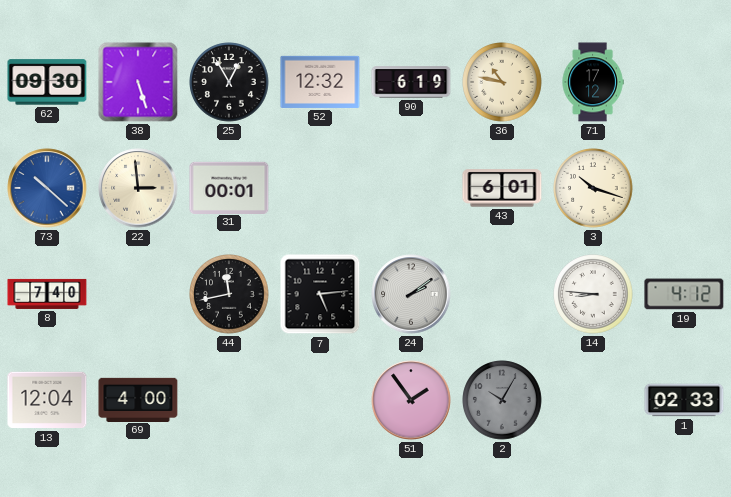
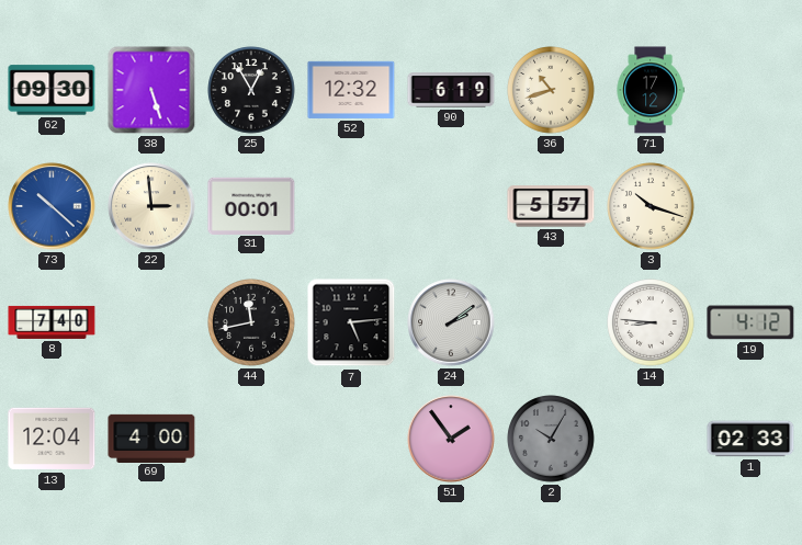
36: 10:47 -> 10:42 (551, 90)
43: 6:01 -> 5:57 (551, 206)
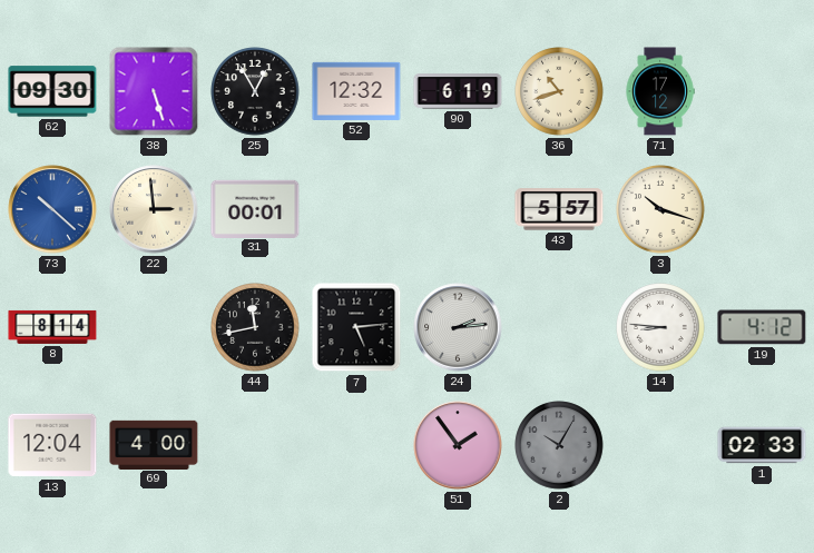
8: 7:40 -> 8:14 (52, 327)
24: 2:09 -> 2:14 (458, 327)
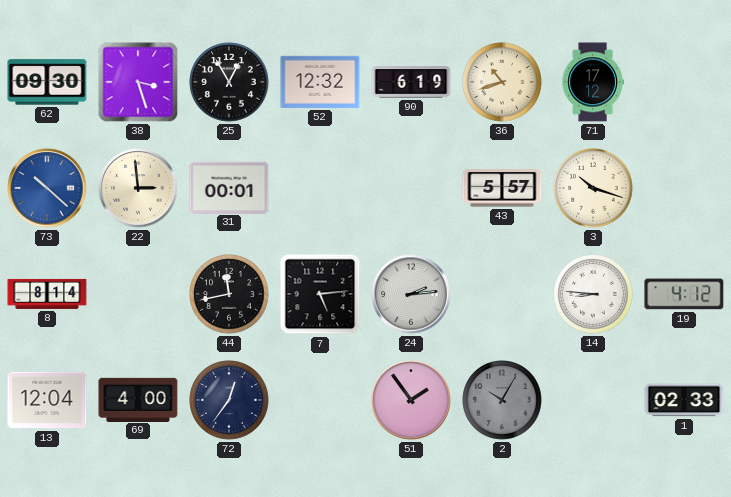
38: 5:27 -> 3:27 (138, 82)
72: none -> 12:36 (229, 400)
